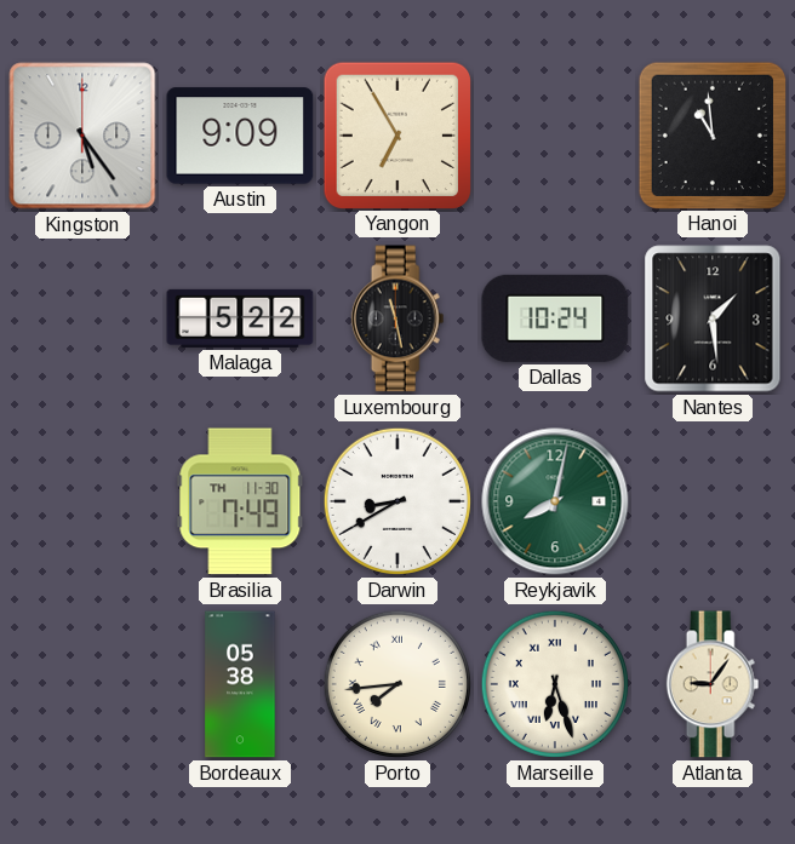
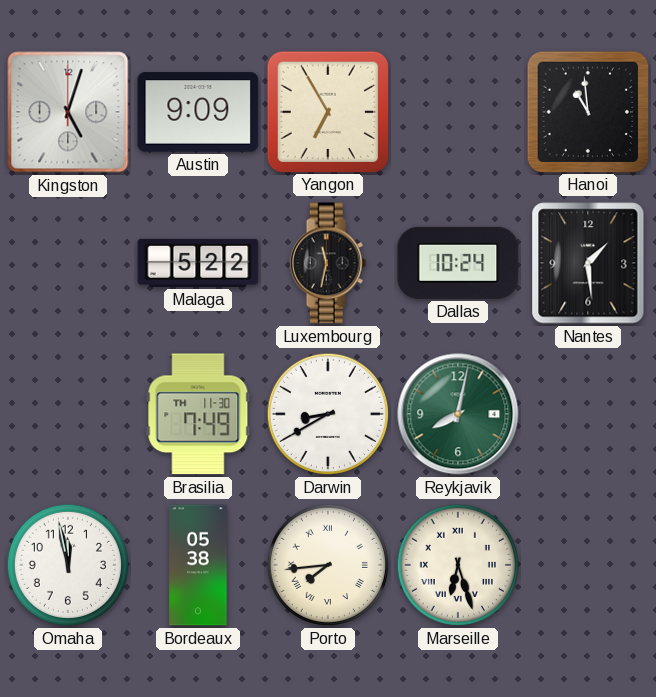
Kingston: 5:24 -> 5:03 (68, 112)
Luxembourg: 11:28 -> 11:32 (328, 263)
Omaha: none -> 11:58 (68, 565)
Atlanta: 9:06 -> none (713, 684)
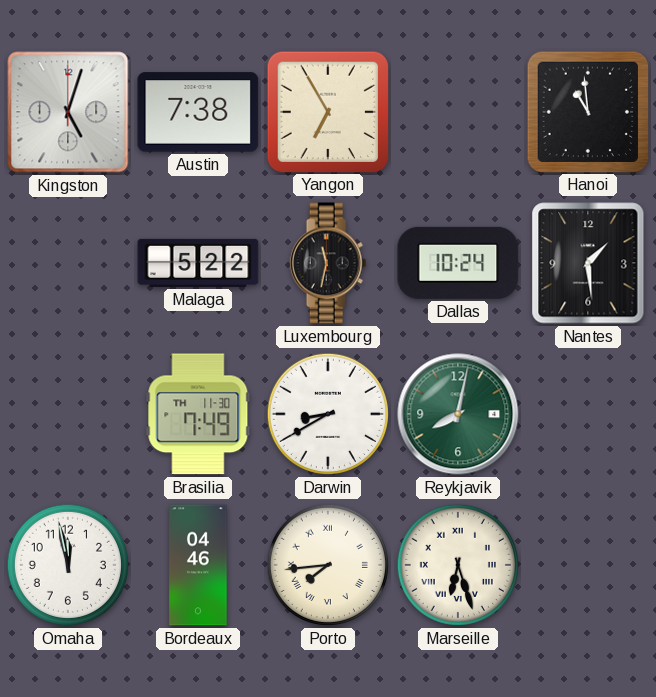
Austin: 9:09 -> 7:38 (198, 112)
Bordeaux: 05:38 -> 04:46 (198, 565)
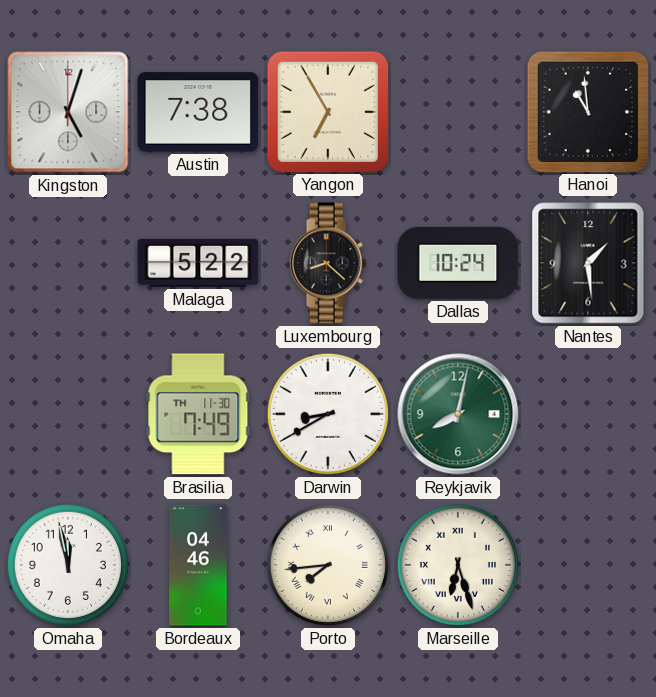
Luxembourg: 11:32 -> 8:22 (328, 263)
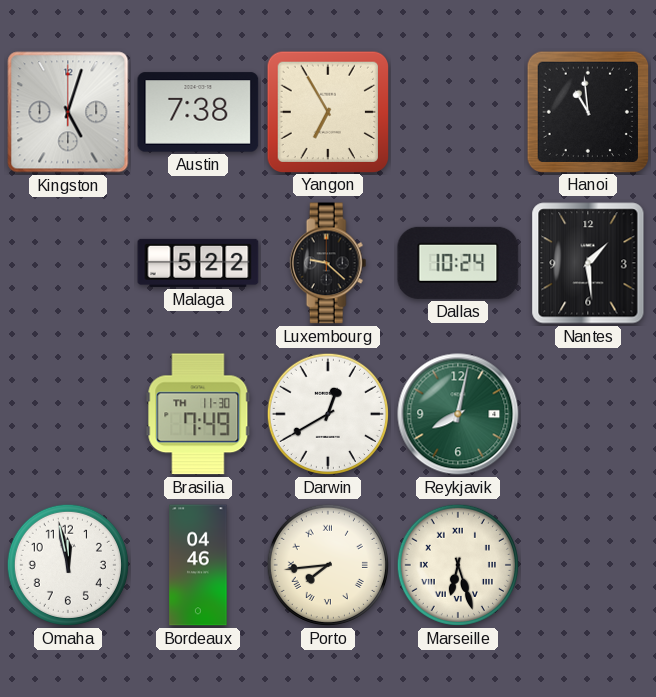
Luxembourg: 8:22 -> 9:22 (328, 263)
Darwin: 8:40 -> 12:40 (328, 414)
